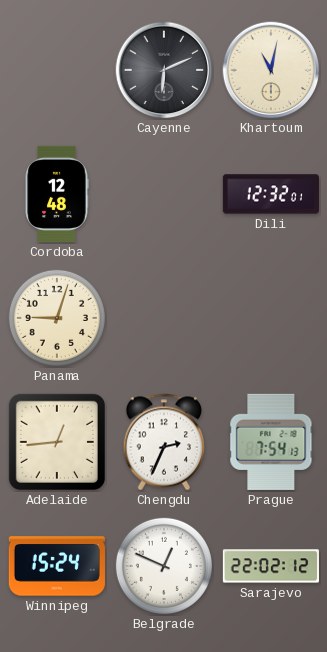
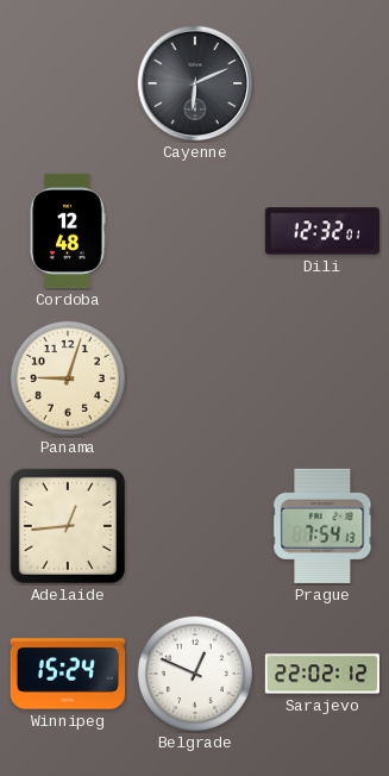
Khartoum: 11:02 -> none (271, 70)
Chengdu: 2:34 -> none (164, 442)
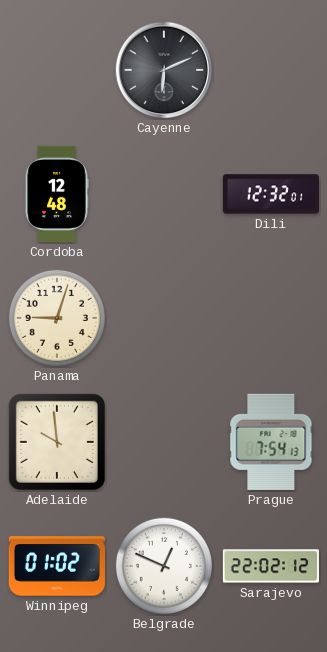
Adelaide: 12:44 -> 9:59 (57, 442)
Winnipeg: 15:24 -> 01:02 (57, 566)
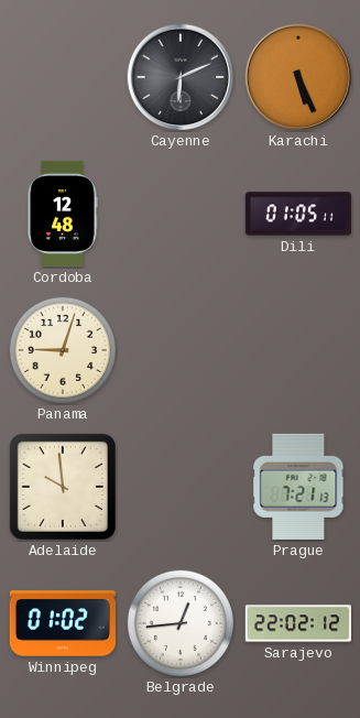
Karachi: none -> 5:26 (298, 77)
Dili: 12:32 -> 01:05 (298, 214)
Prague: 7:54 -> 7:21 (298, 487)
Belgrade: 12:49 -> 12:44 (181, 623)
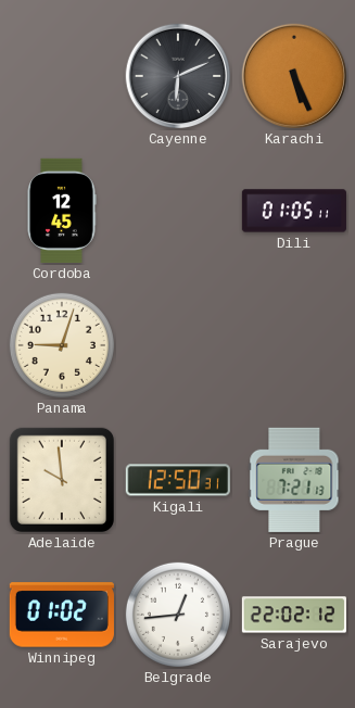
Cordoba: 12:48 -> 12:45 (62, 211)
Kigali: none -> 12:50 (178, 480)
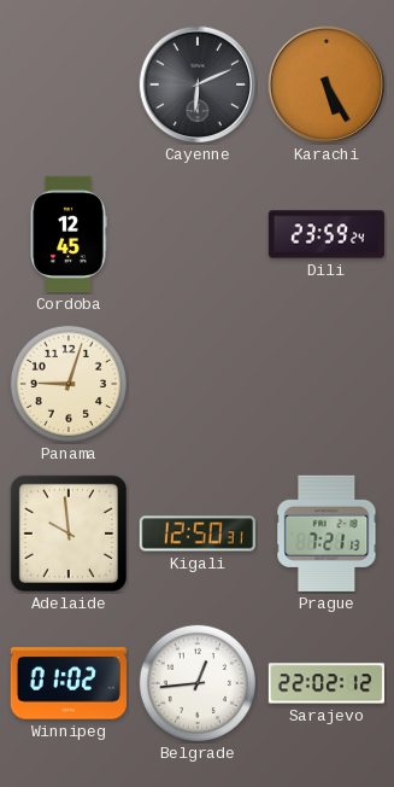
Karachi: 5:26 -> 5:25 (327, 84)
Dili: 01:05 -> 23:59 (327, 234)
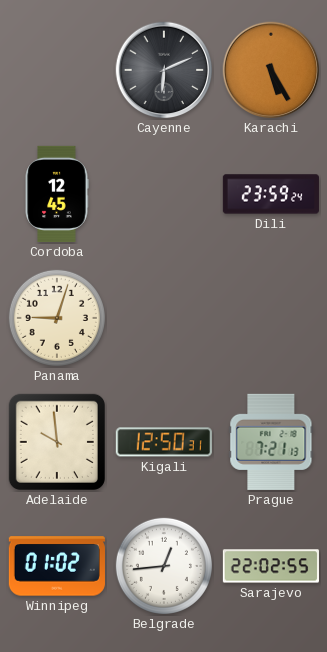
Sarajevo: 22:02:12 -> 22:02:55 (271, 566)
